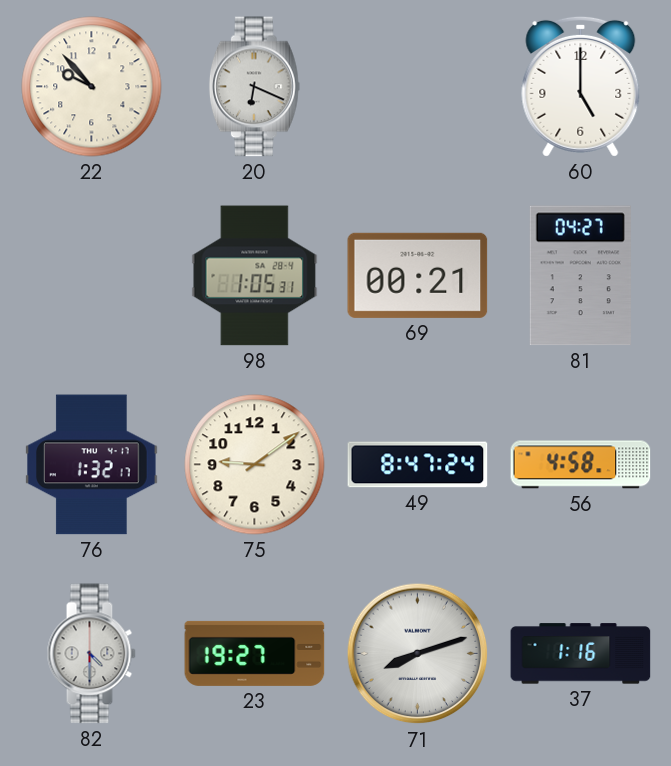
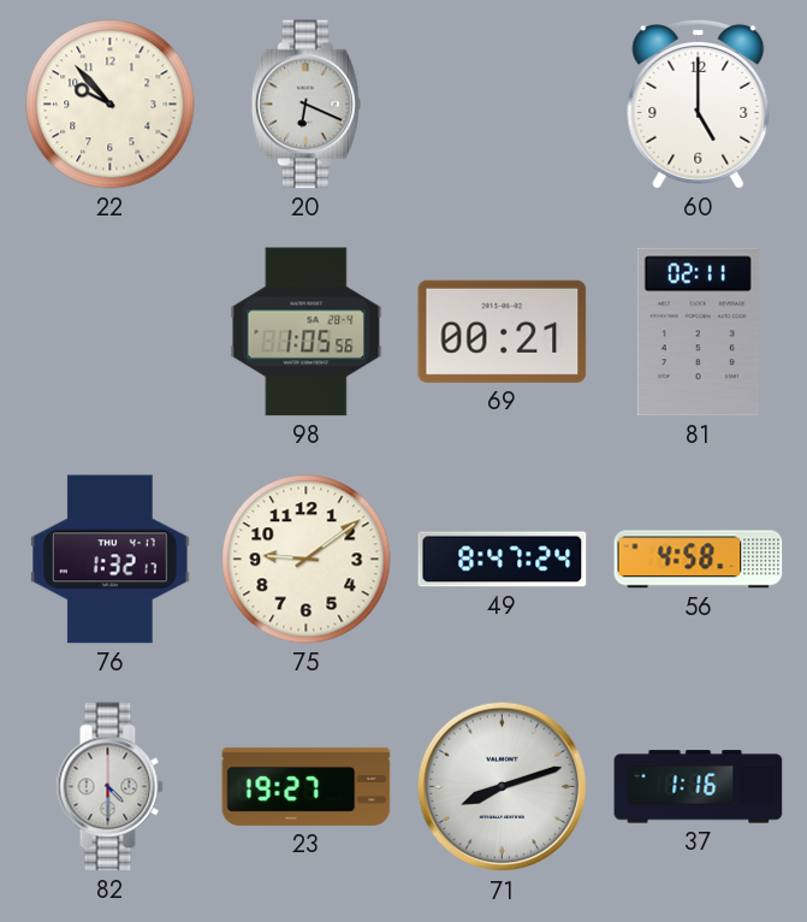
98: 1:05:31 -> 1:05:56 (307, 332)
81: 04:27 -> 02:11 (698, 332)
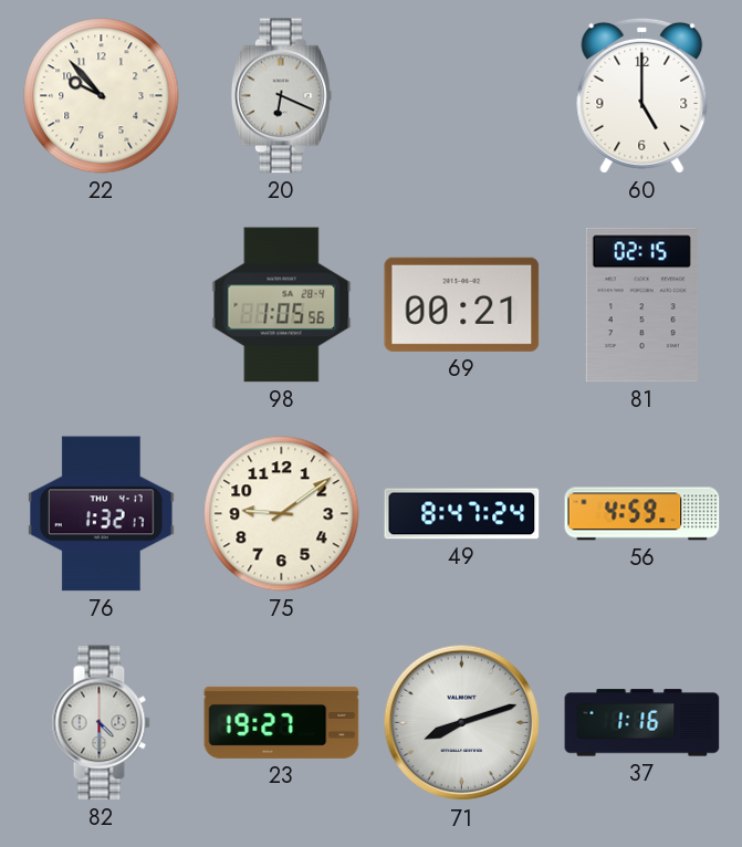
81: 02:11 -> 02:15 (641, 305)
56: 4:58 -> 4:59 (642, 514)
